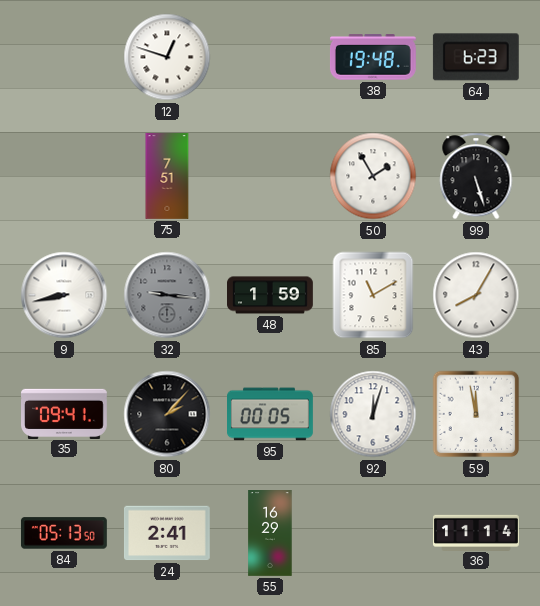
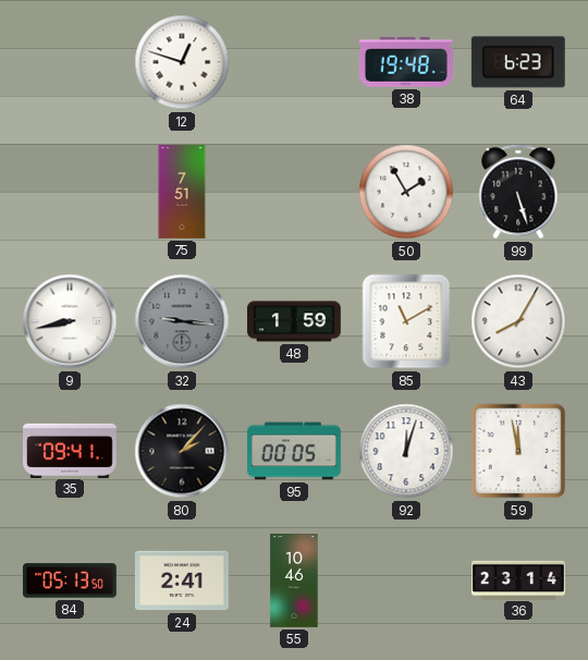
55: 16:29 -> 10:46 (294, 582)
36: 11:14 -> 23:14 (519, 579)
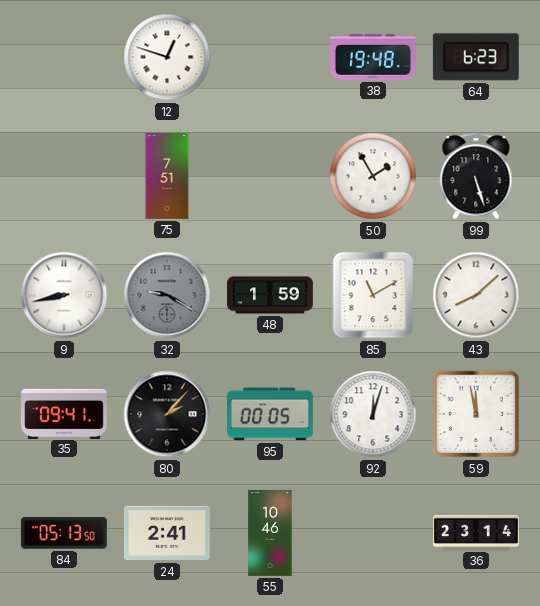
32: 9:16 -> 9:20 (167, 295)
43: 8:05 -> 8:08 (476, 295)
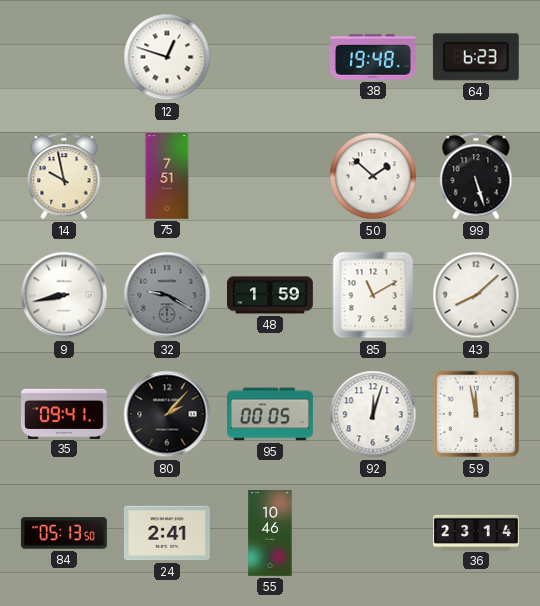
14: none -> 9:58 (64, 176)
50: 1:55 -> 1:52 (373, 176)
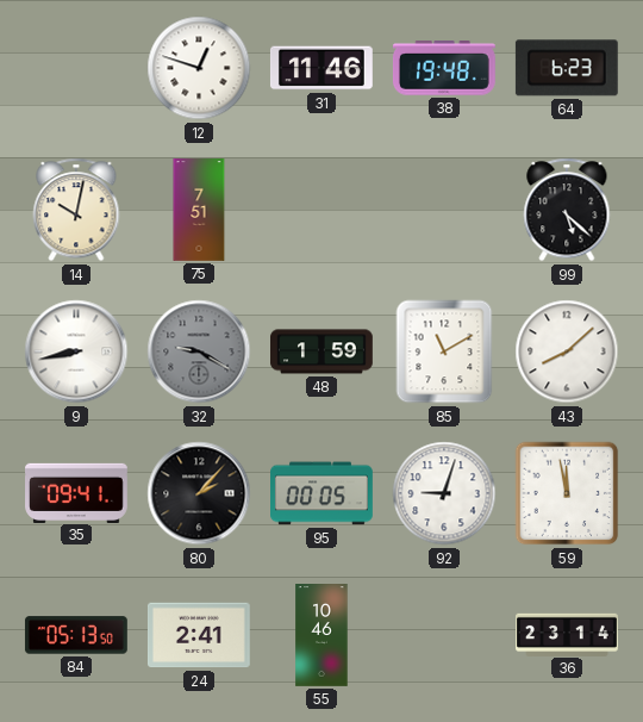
31: none -> 11:46 (321, 68)
14: 9:58 -> 10:02 (76, 210)
50: 1:52 -> none (373, 176)
99: 5:27 -> 5:22 (567, 210)
92: 12:03 -> 9:03 (444, 493)
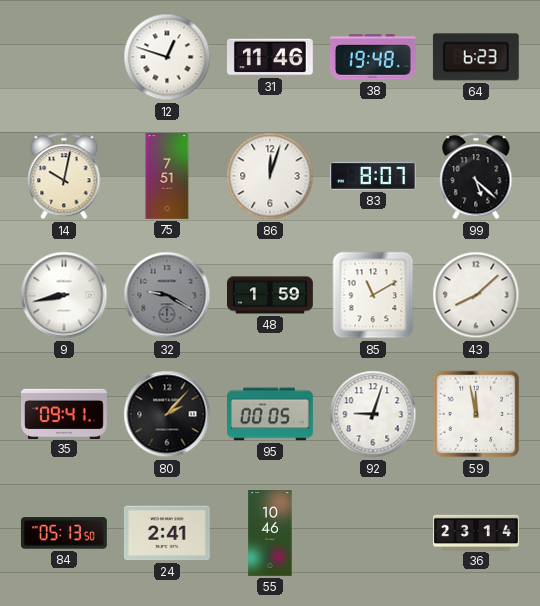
86: none -> 12:03 (270, 176)
83: none -> 8:07 (373, 176)
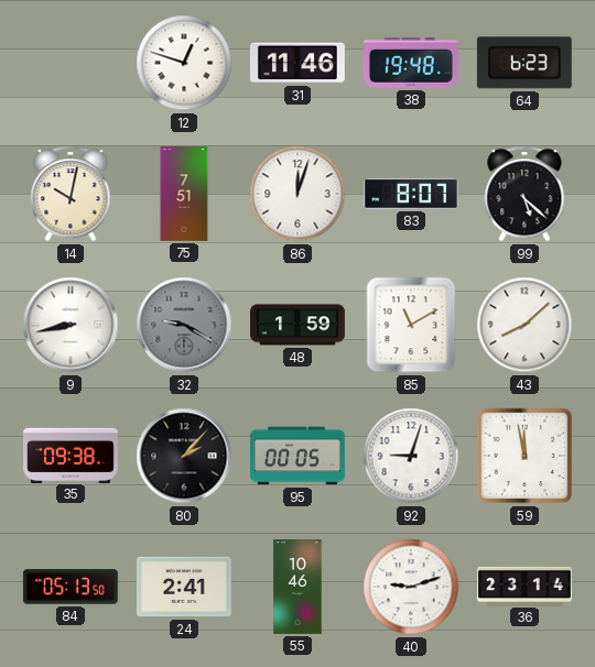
35: 09:41 -> 09:38 (72, 455)
40: none -> 9:12 (411, 587)
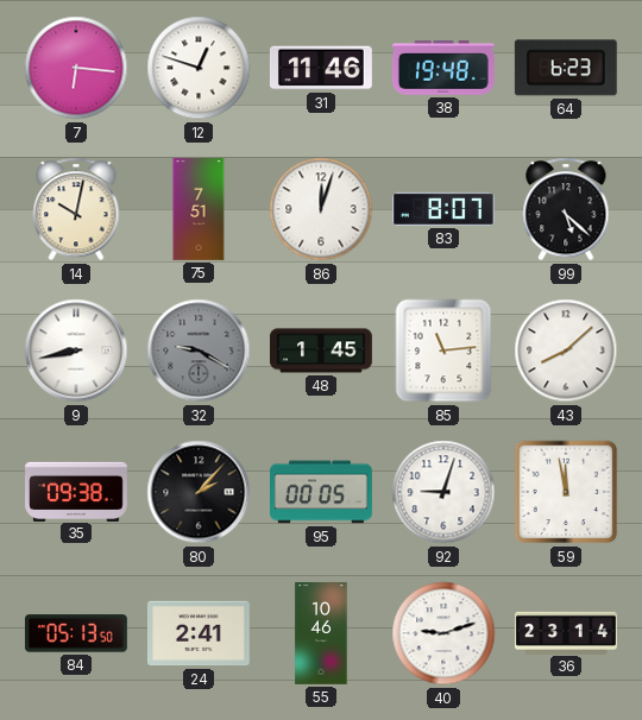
7: none -> 6:16 (76, 68)
48: 1:59 -> 1:45 (322, 350)
85: 11:10 -> 11:14 (443, 350)
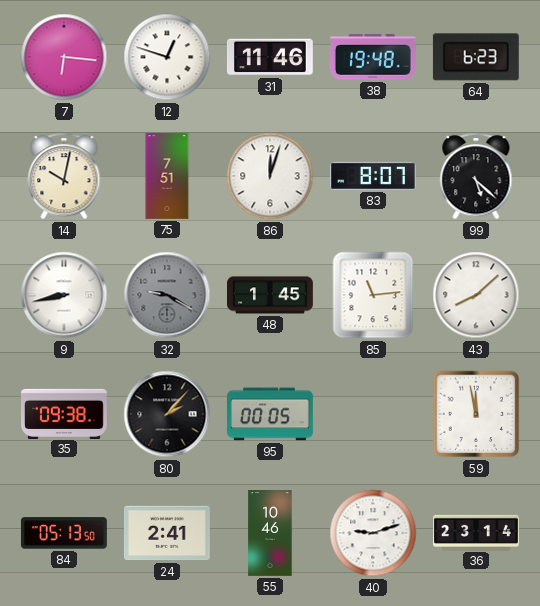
92: 9:03 -> none (443, 492)
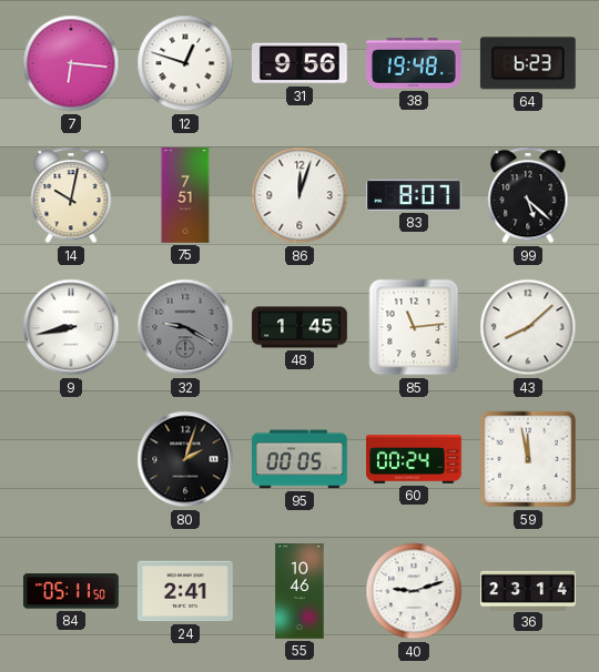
31: 11:46 -> 9:56 (299, 63)
35: 09:38 -> none (65, 413)
80: 2:07 -> 2:03 (185, 459)
60: none -> 00:24 (414, 460)
84: 05:13 -> 05:11 (71, 591)
